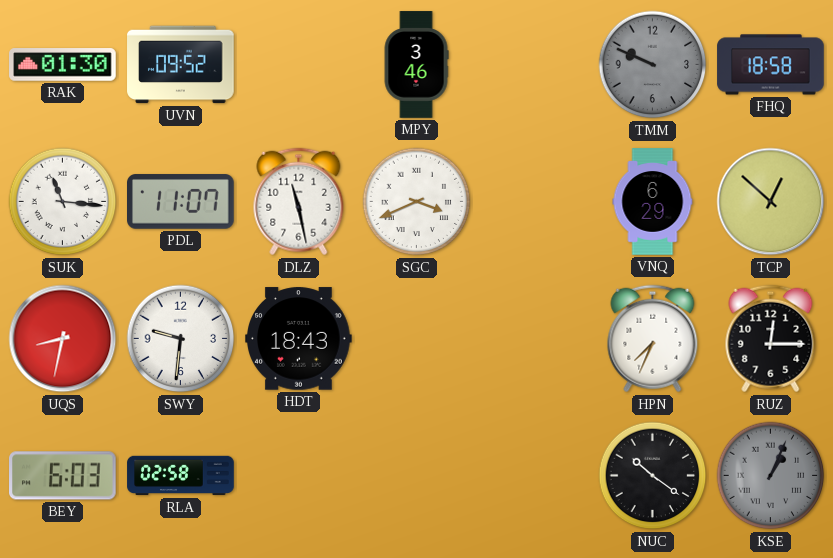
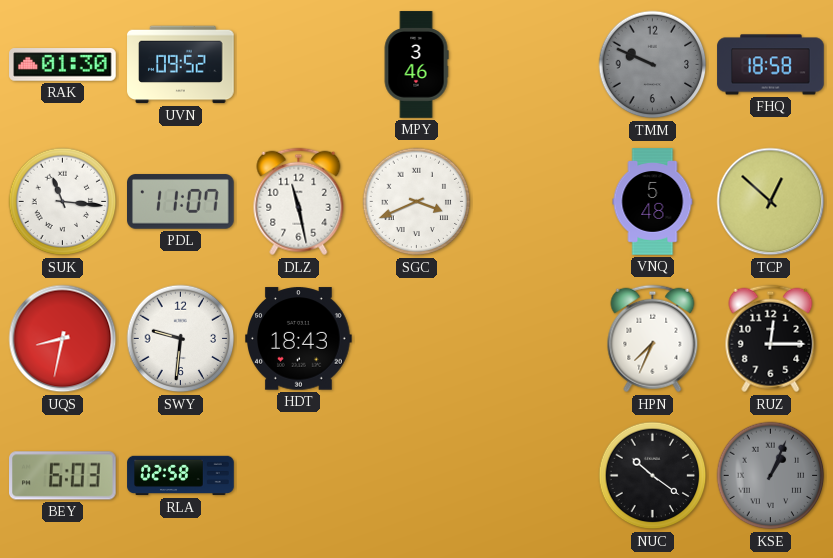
VNQ: 6:29 -> 5:48 (653, 202)
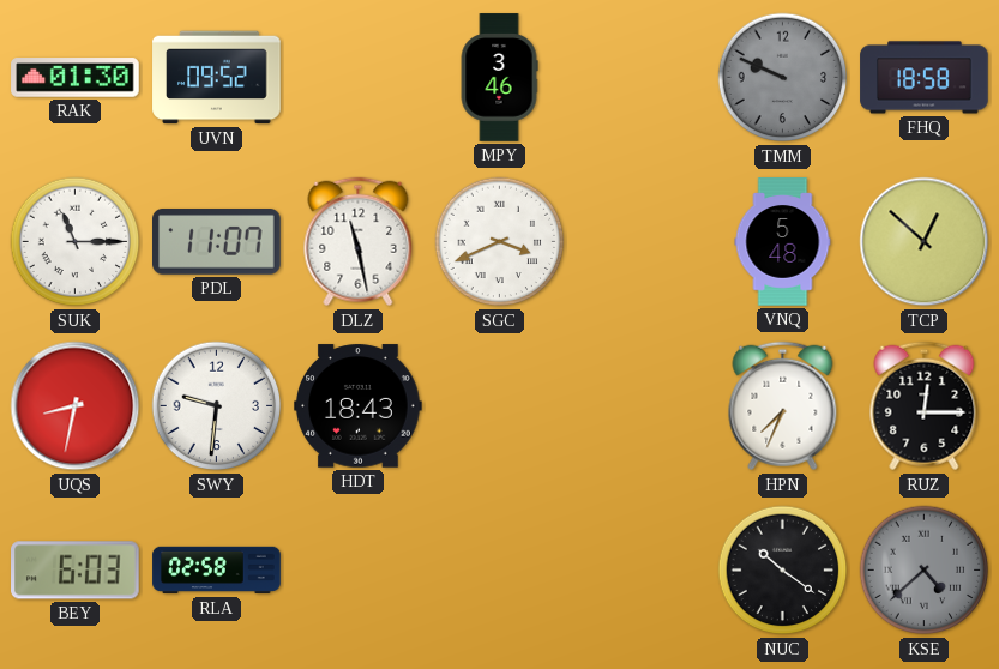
SUK: 11:16 -> 11:15 (76, 242)
KSE: 1:04 -> 4:38 (925, 571)
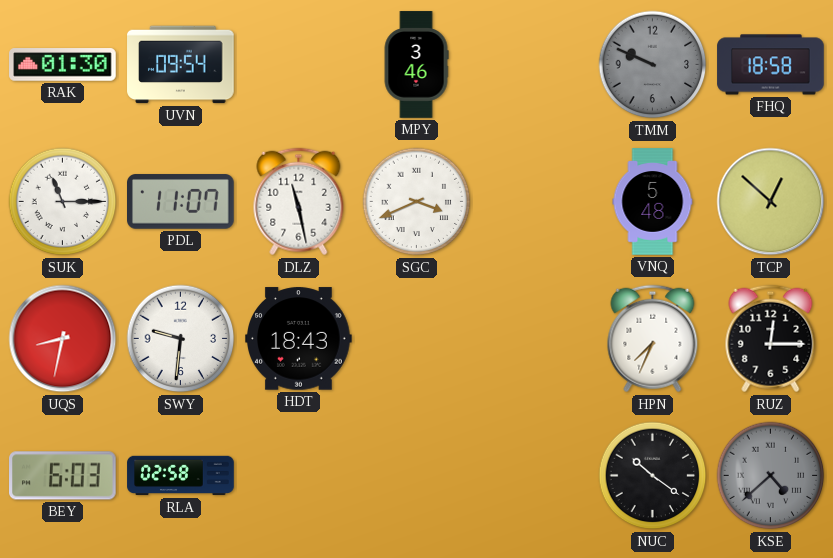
UVN: 09:52 -> 09:54 (181, 65)
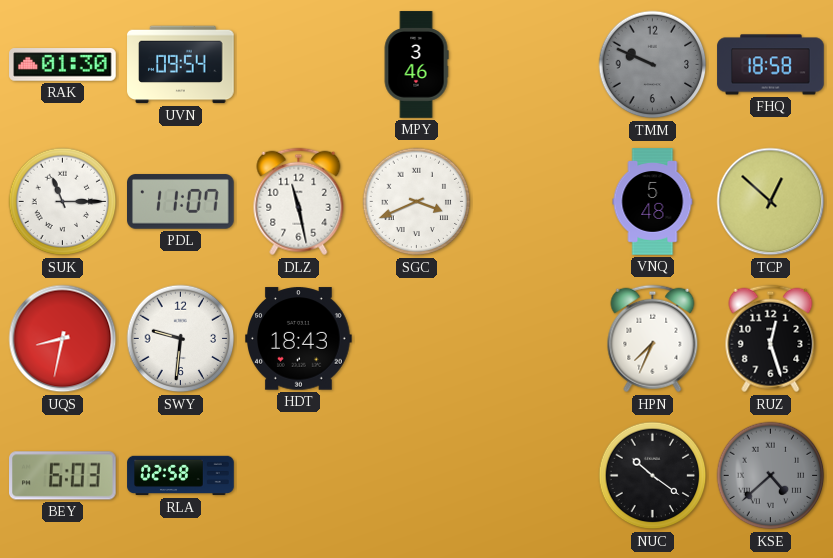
RUZ: 12:15 -> 12:27 (771, 339)
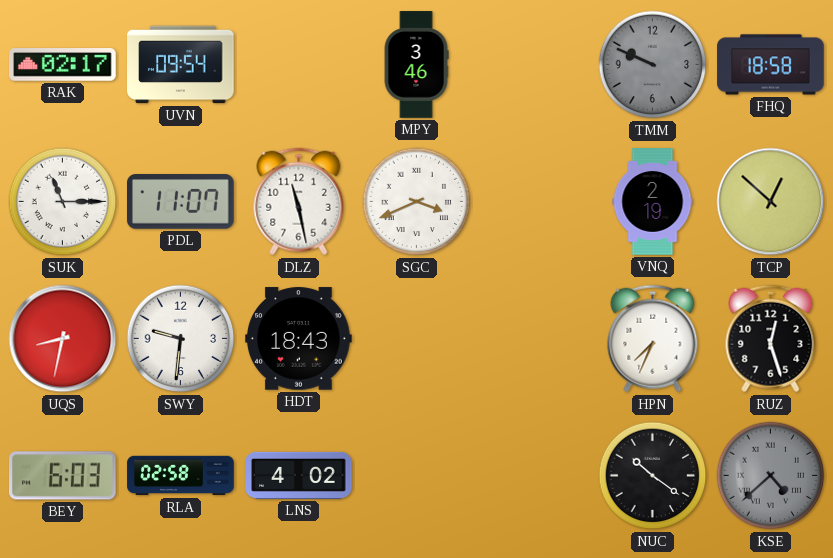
RAK: 01:30 -> 02:17 (63, 65)
VNQ: 5:48 -> 2:19 (653, 202)
LNS: none -> 4:02 (299, 475)
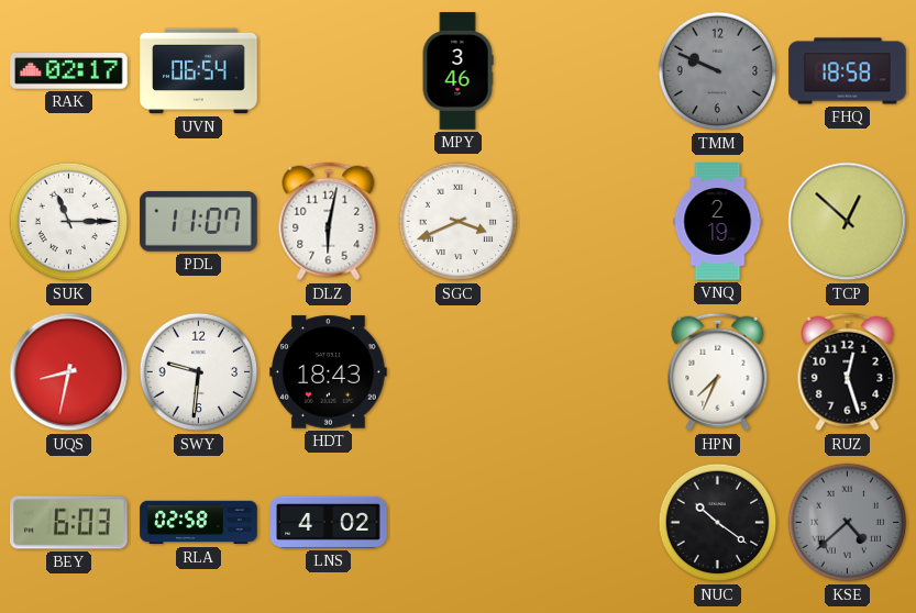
UVN: 09:54 -> 06:54 (199, 71)
DLZ: 11:28 -> 6:02 (329, 222)
